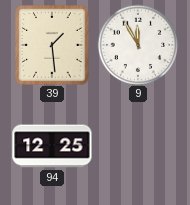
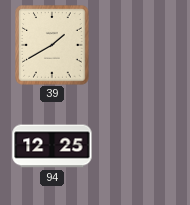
39: 1:29 -> 1:40 (52, 45)
9: 11:55 -> none (138, 45)
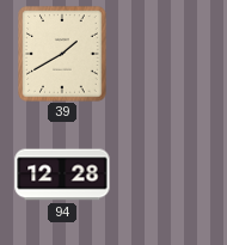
94: 12:25 -> 12:28 (62, 174)
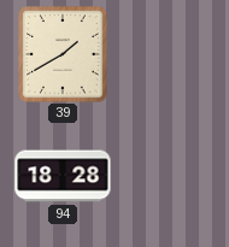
94: 12:28 -> 18:28 (63, 176)
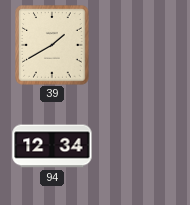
94: 18:28 -> 12:34 (52, 146)
